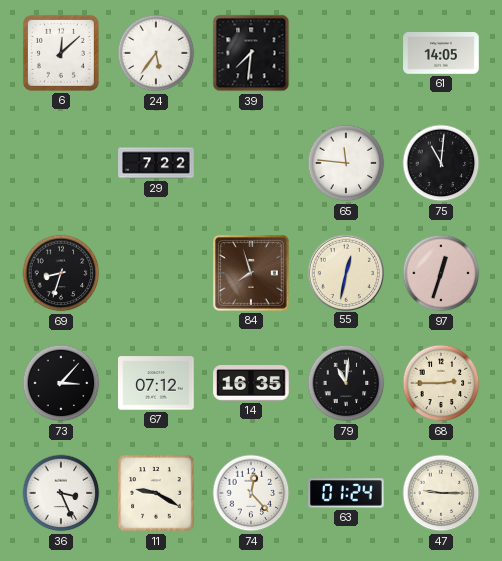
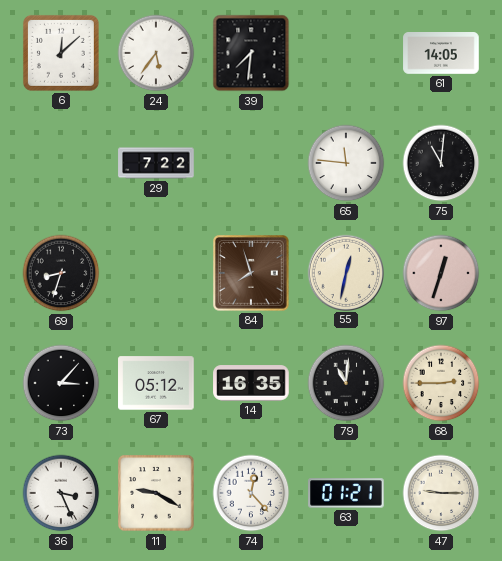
67: 07:12 -> 05:12 (156, 383)
63: 01:24 -> 01:21 (346, 493)
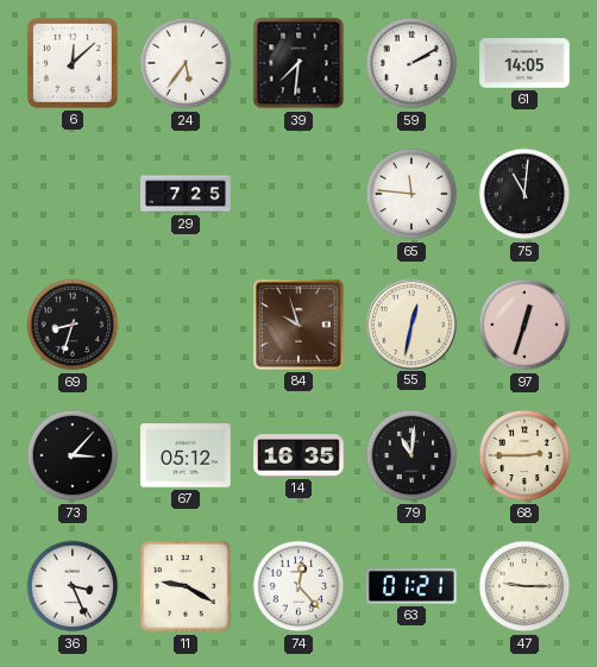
59: none -> 2:10 (411, 63)
29: 7:22 -> 7:25 (186, 194)
84: 7:57 -> 9:57 (300, 326)
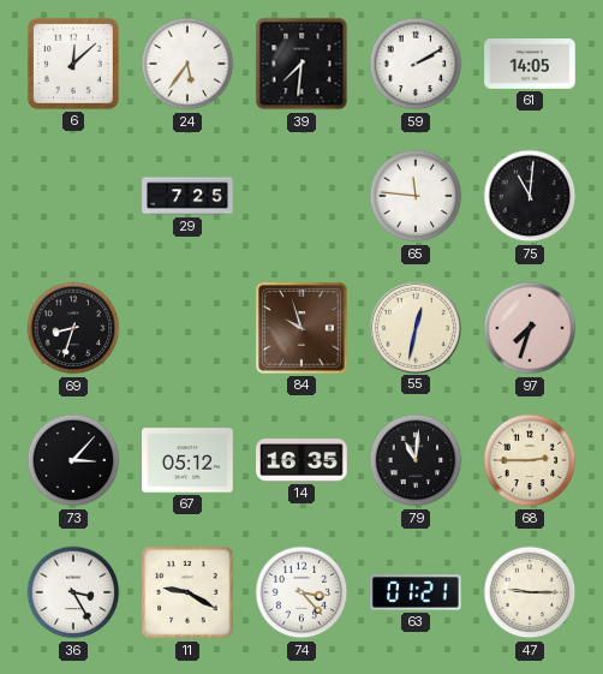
97: 12:33 -> 7:33 (530, 328)
36: 3:26 -> 3:25 (73, 592)
74: 12:23 -> 3:23 (301, 592)
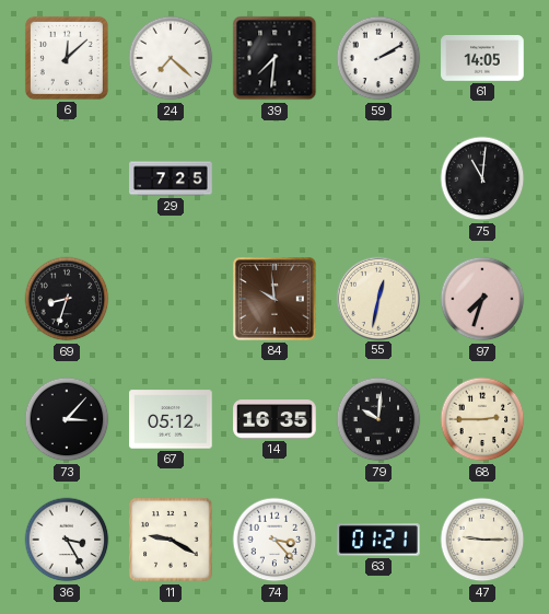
24: 5:36 -> 7:22 (171, 58)
65: 11:46 -> none (416, 196)
84: 9:57 -> 9:59 (276, 300)
79: 11:01 -> 10:01 (378, 419)
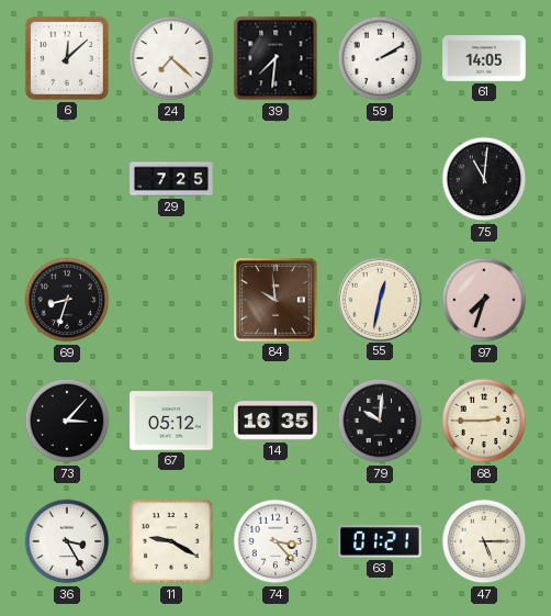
47: 9:15 -> 5:15 (484, 541)
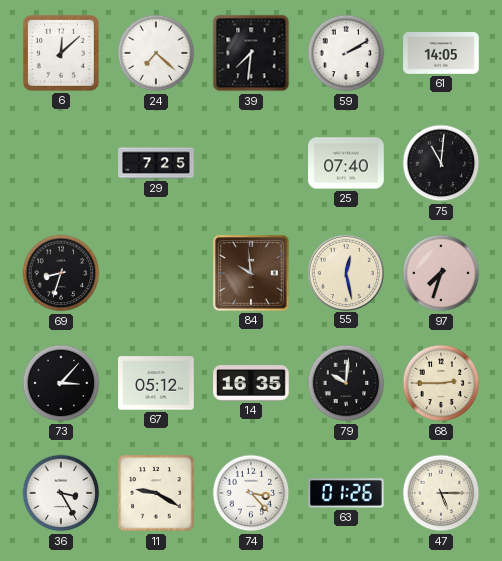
25: none -> 07:40 (346, 163)
55: 12:32 -> 12:28 (345, 272)
63: 01:21 -> 01:26 (346, 493)
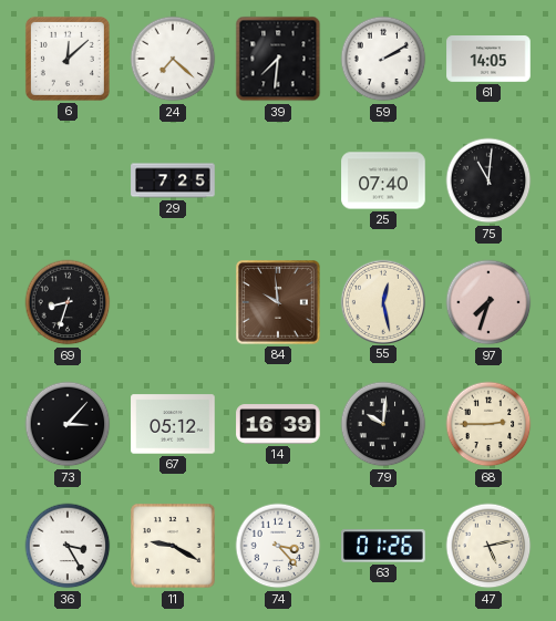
14: 16:35 -> 16:39 (278, 424)
47: 5:15 -> 5:13 (488, 546)
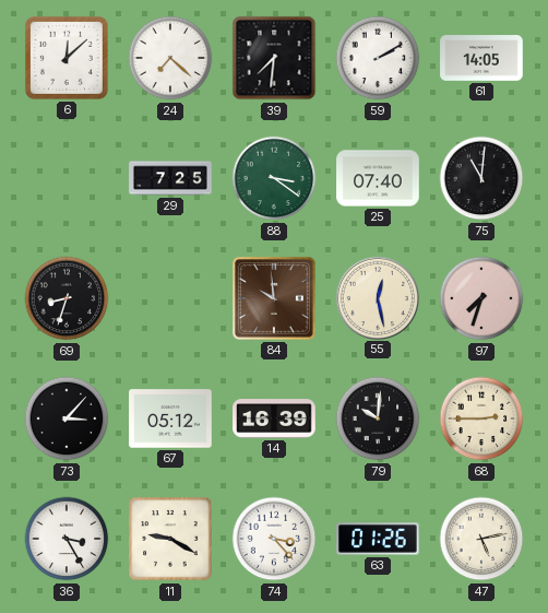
88: none -> 3:21 (274, 178)
